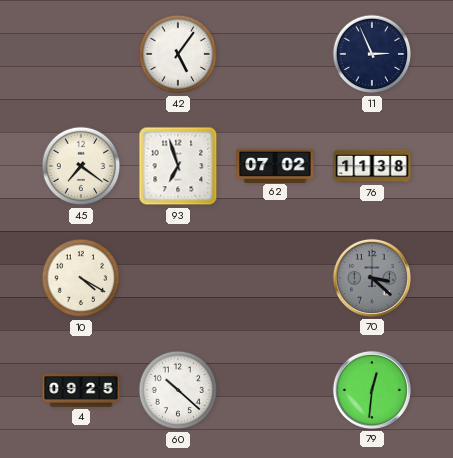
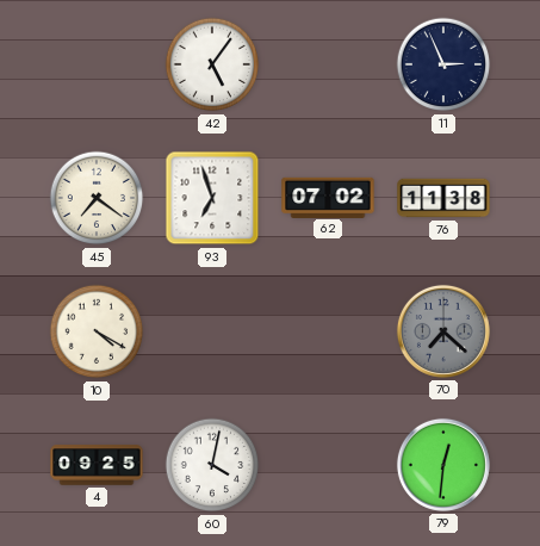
70: 3:22 -> 7:22 (443, 331)
60: 10:22 -> 4:02 (212, 465)
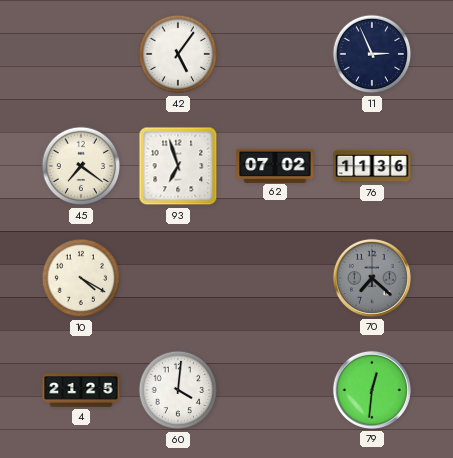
76: 11:38 -> 11:36 (372, 166)
4: 09:25 -> 21:25 (81, 390)
60: 4:02 -> 4:01 (178, 390)
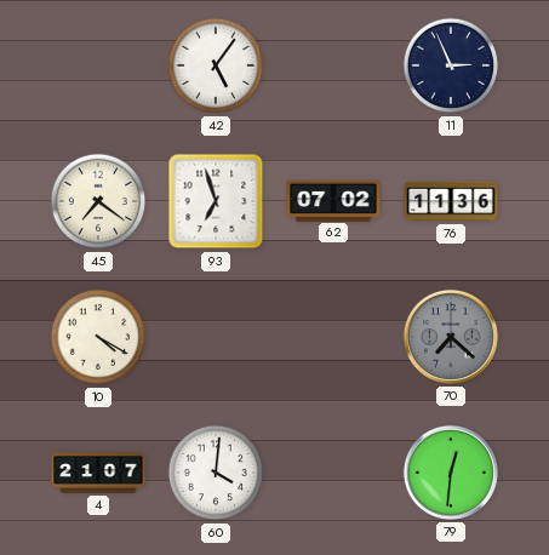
4: 21:25 -> 21:07 (98, 473)
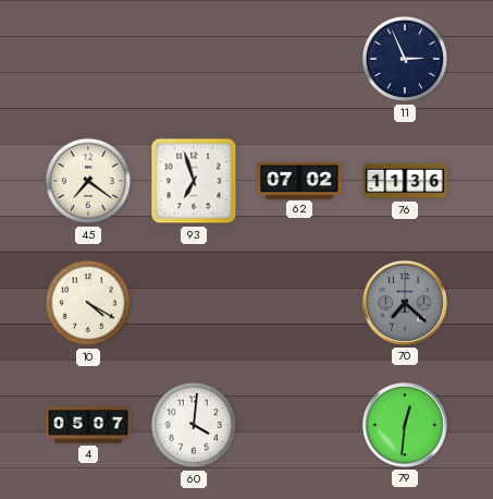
42: 5:06 -> none (216, 65)
4: 21:07 -> 05:07 (88, 425)
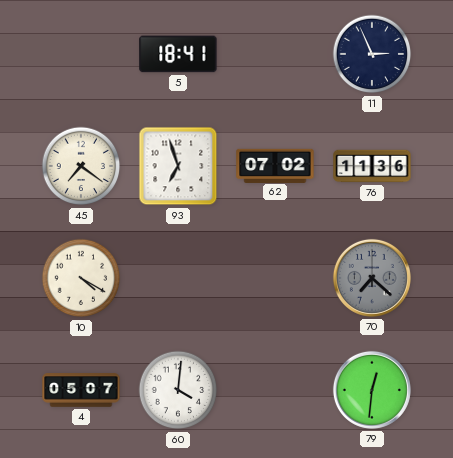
5: none -> 18:41 (178, 54)
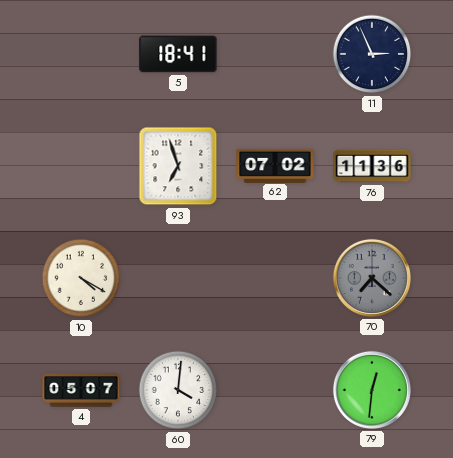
45: 7:21 -> none (81, 166)
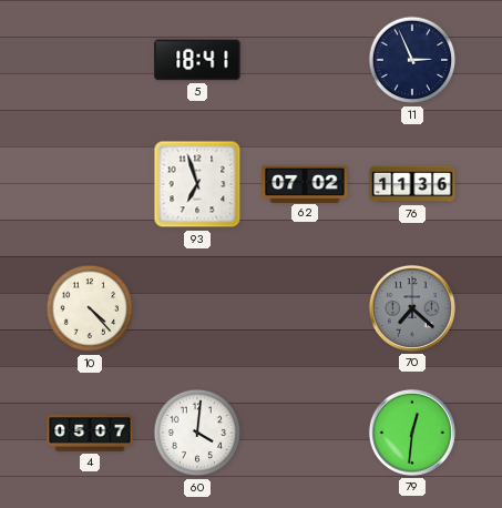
10: 4:20 -> 4:23 (90, 308)
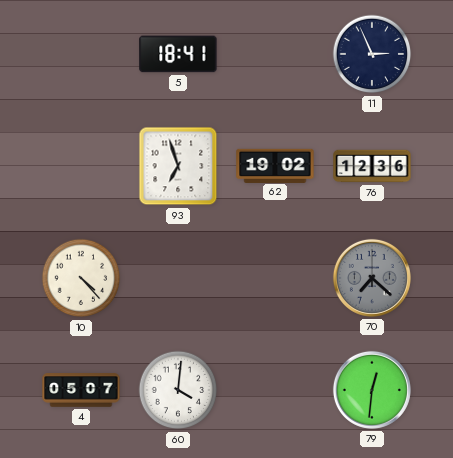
62: 07:02 -> 19:02 (275, 165)
76: 11:36 -> 12:36 (372, 166)
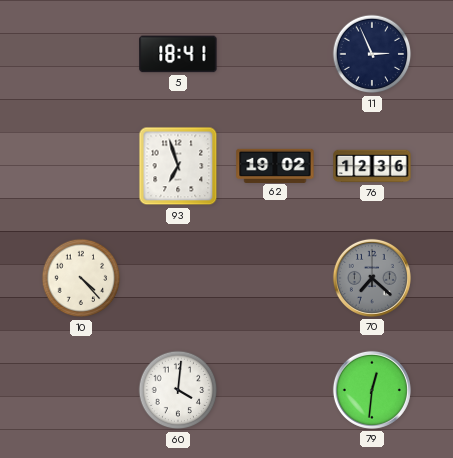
4: 05:07 -> none (81, 390)
